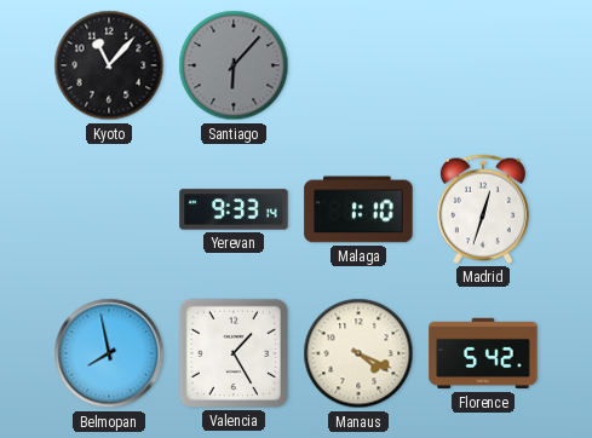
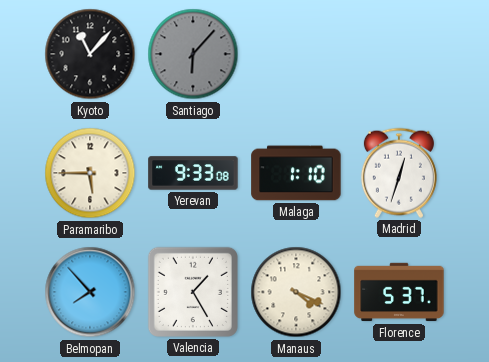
Paramaribo: none -> 5:45 (90, 173)
Yerevan: 9:33:14 -> 9:33:08 (193, 173)
Belmopan: 7:58 -> 7:53 (90, 292)
Florence: 5:42 -> 5:37 (399, 292)
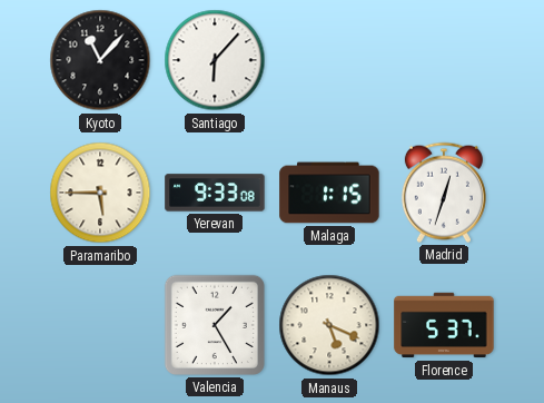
Santiago dial: grey -> white (215, 60)
Malaga: 1:10 -> 1:15 (329, 193)
Belmopan: 7:53 -> none (90, 292)
Manaus: 4:19 -> 5:19 (329, 325)
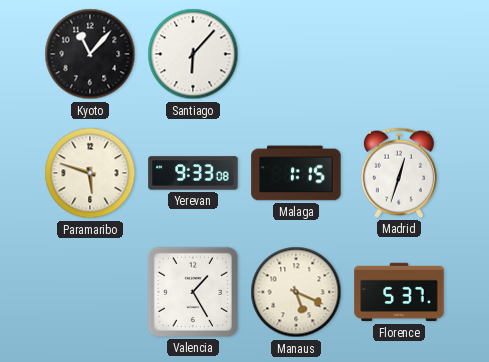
Paramaribo: 5:45 -> 5:48 (90, 173)
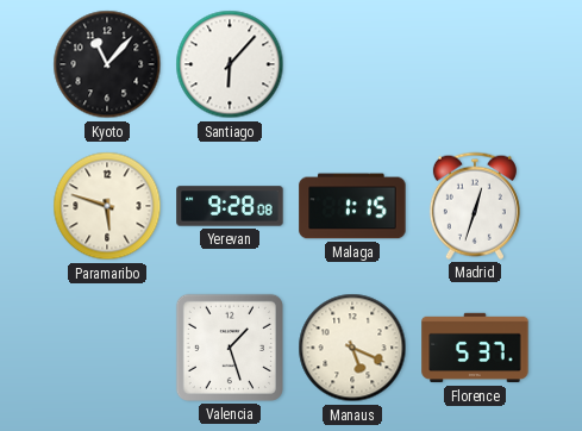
Yerevan: 9:33 -> 9:28 (230, 206)
Valencia: 1:25 -> 1:27 (230, 348)
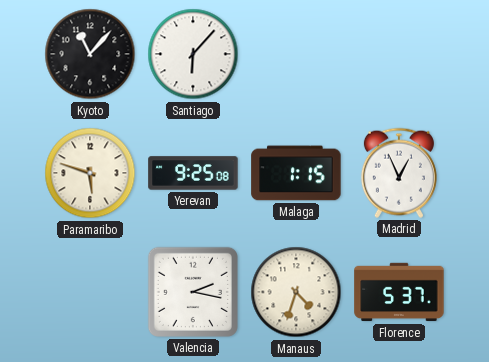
Yerevan: 9:28 -> 9:25 (193, 173)
Madrid: 12:33 -> 12:56 (399, 173)
Valencia: 1:27 -> 2:17 (193, 292)
Manaus: 5:19 -> 4:33 (296, 292)
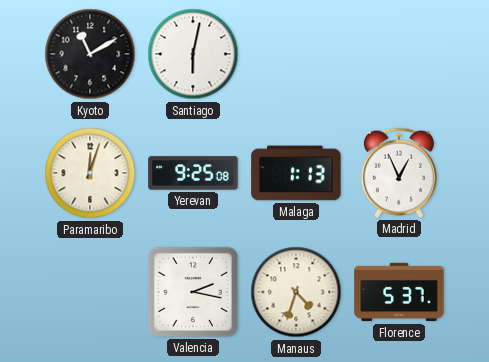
Kyoto: 11:07 -> 11:10 (90, 54)
Santiago: 6:07 -> 6:02 (193, 54)
Paramaribo: 5:48 -> 12:03 (90, 173)
Malaga: 1:15 -> 1:13 (296, 173)
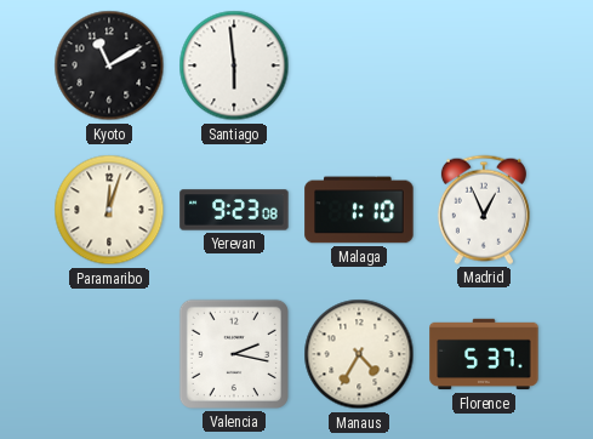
Santiago: 6:02 -> 5:59 (234, 65)
Yerevan: 9:25 -> 9:23 (234, 210)
Malaga: 1:13 -> 1:10 (359, 210)
Manaus: 4:33 -> 4:35 (359, 354)
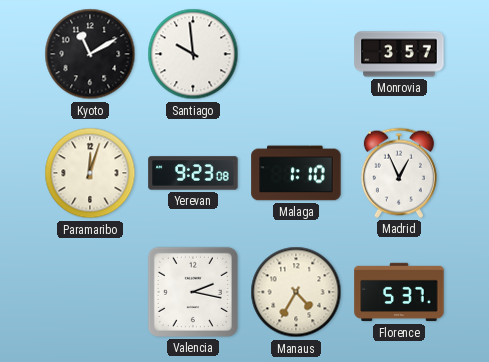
Santiago: 5:59 -> 9:59 (193, 54)
Monrovia: none -> 3:57 (399, 54)
